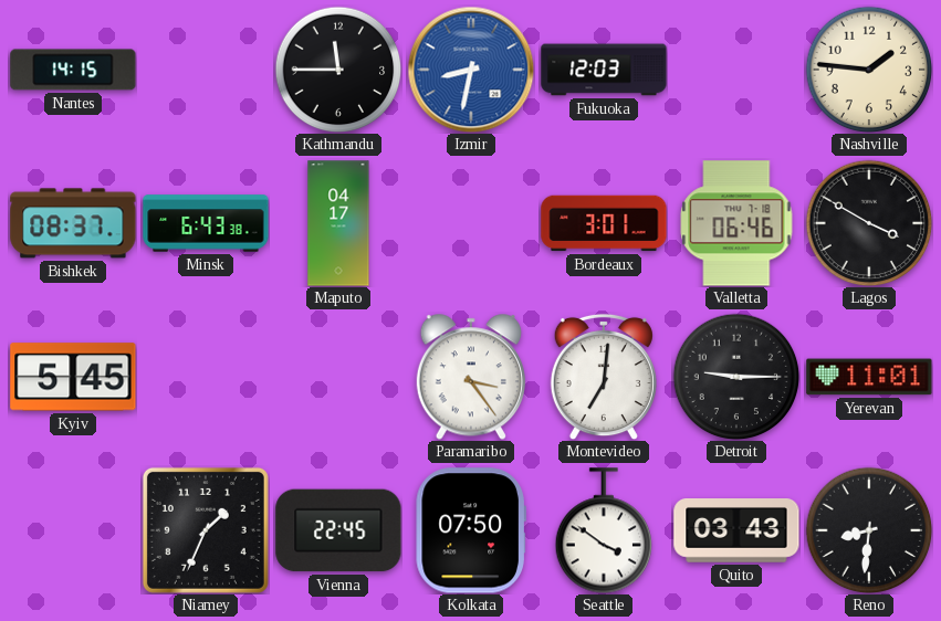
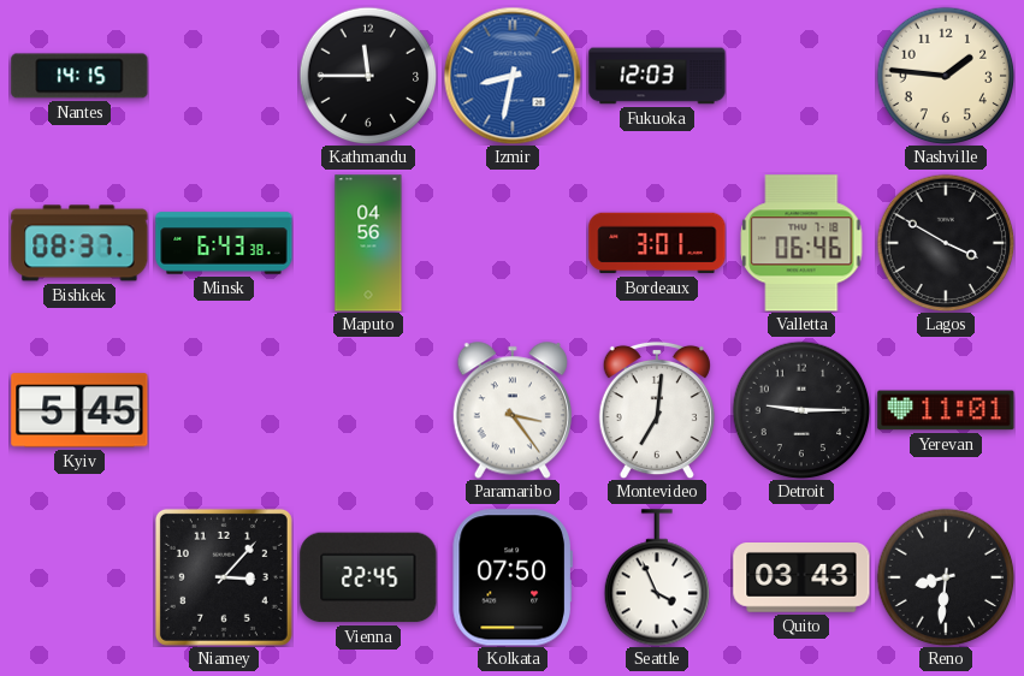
Maputo: 04:17 -> 04:56 (368, 243)
Niamey: 1:34 -> 3:07 (224, 577)
Seattle: 3:51 -> 3:56 (656, 577)
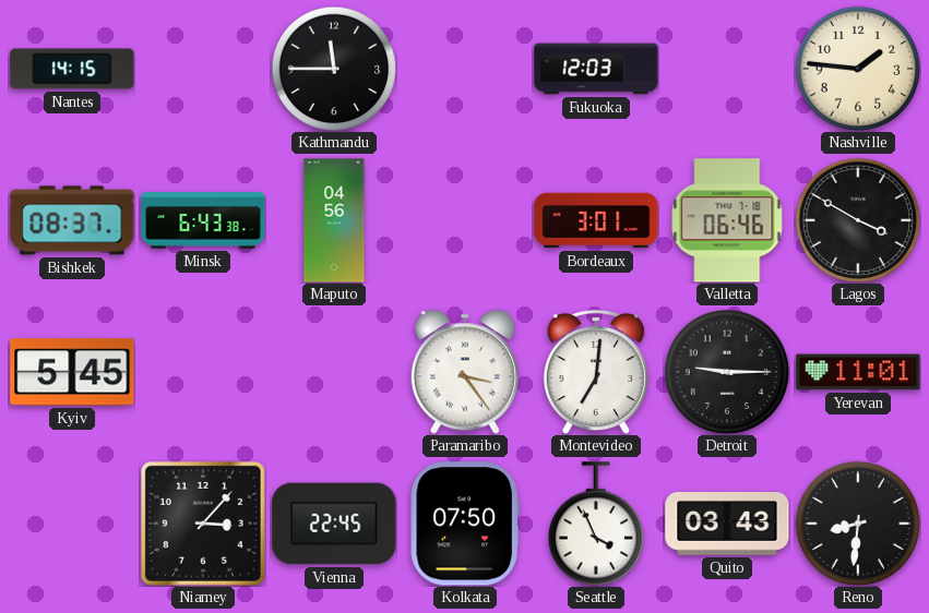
Izmir: 8:32 -> none (513, 76)
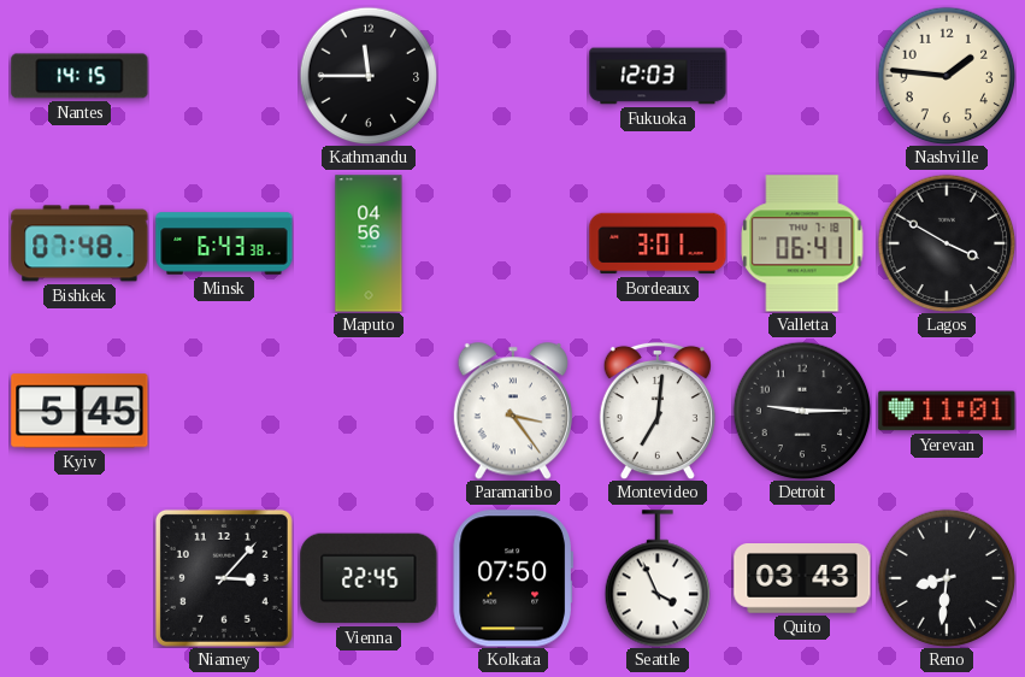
Bishkek: 08:37 -> 07:48 (79, 243)
Valletta: 06:46 -> 06:41 (802, 243)
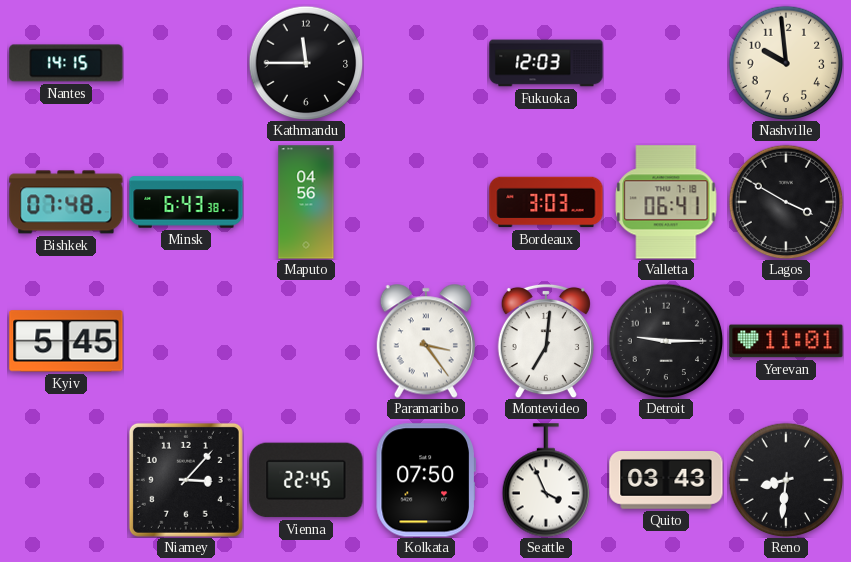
Nashville: 1:46 -> 9:59 (786, 63)
Bordeaux: 3:01 -> 3:03 (546, 202)
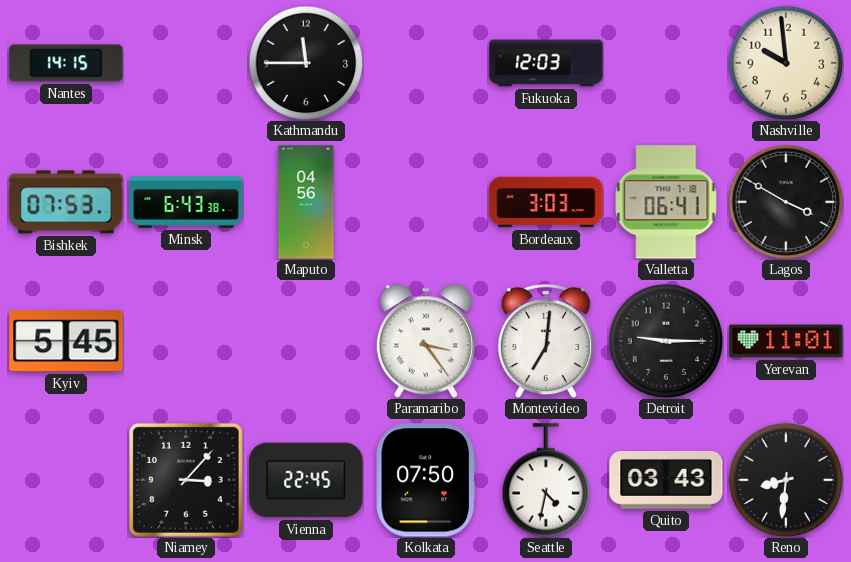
Bishkek: 07:48 -> 07:53 (66, 202)
Seattle: 3:56 -> 4:32 (545, 480)
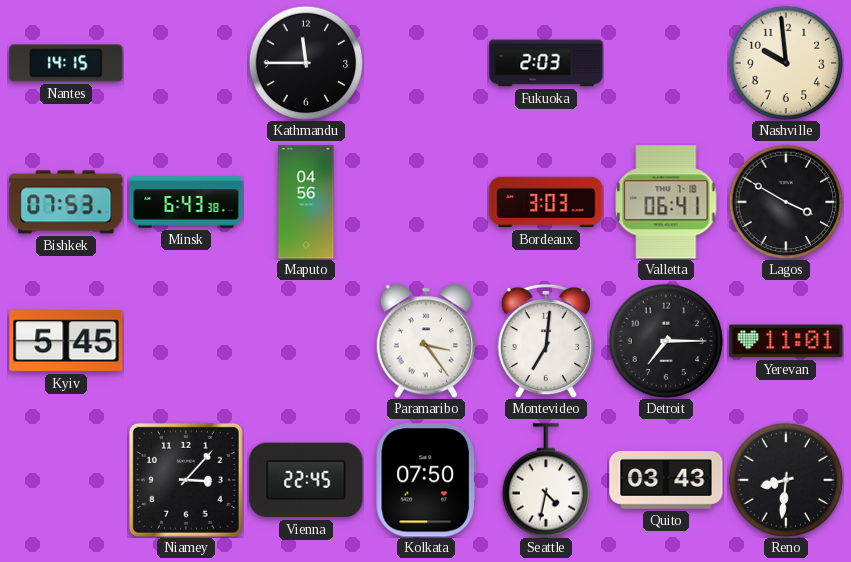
Fukuoka: 12:03 -> 2:03 (546, 63)
Detroit: 9:15 -> 7:15 (666, 341)
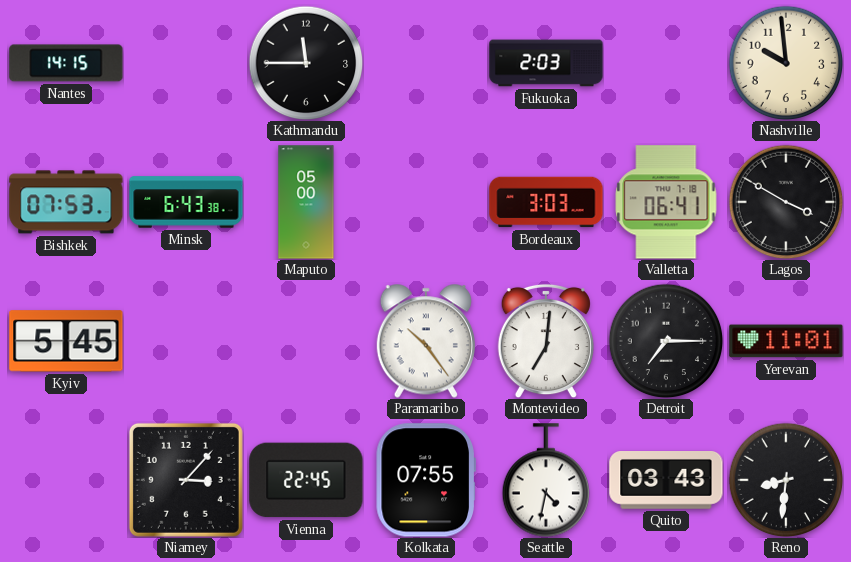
Maputo: 04:56 -> 05:00 (306, 202)
Paramaribo: 3:24 -> 10:24 (426, 341)
Kolkata: 07:50 -> 07:55 (426, 480)
